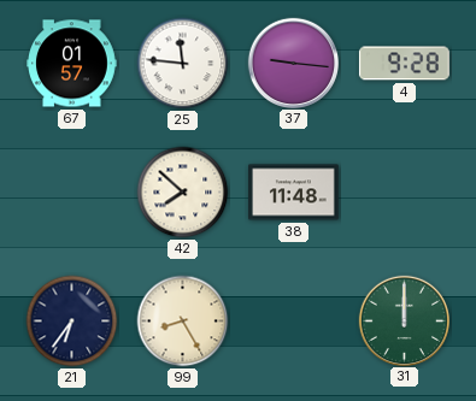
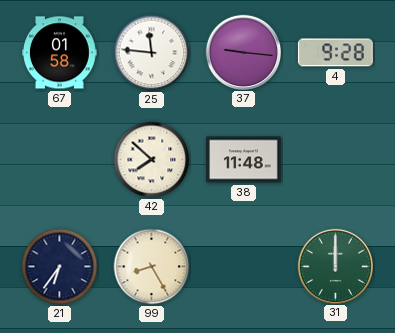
67: 01:57 -> 01:58 (60, 53)
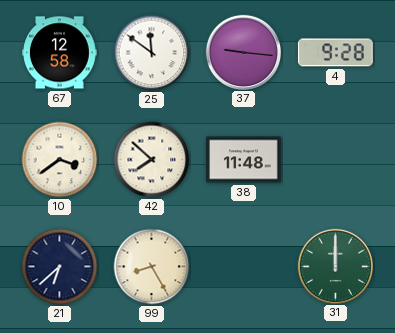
67: 01:58 -> 12:58 (60, 53)
25: 11:46 -> 11:51 (152, 53)
10: none -> 3:39 (60, 160)
21: 6:36 -> 6:38 (60, 267)
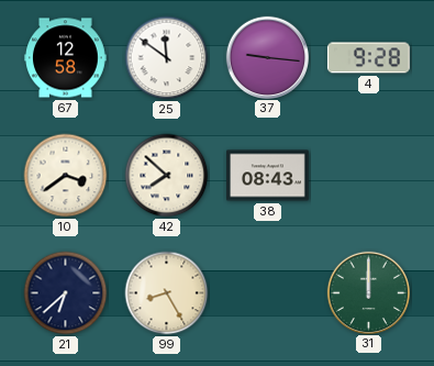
38: 11:48 -> 08:43 (268, 176)
